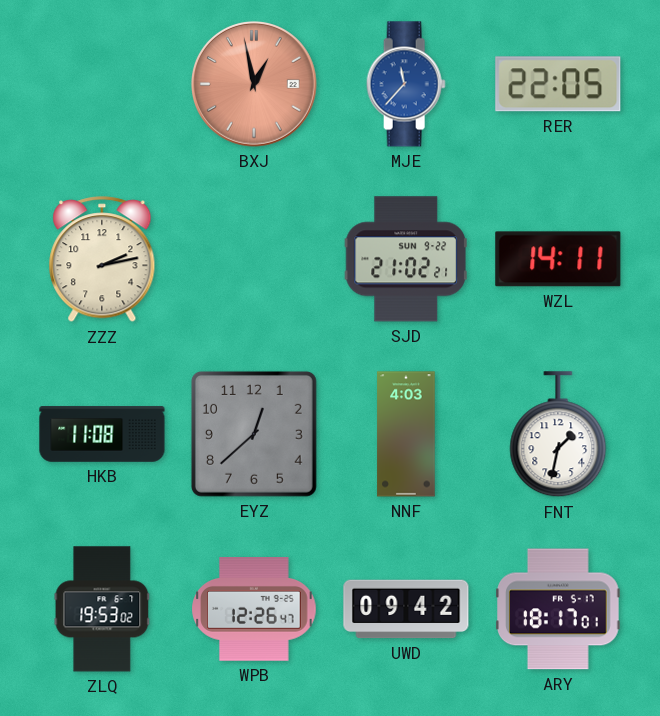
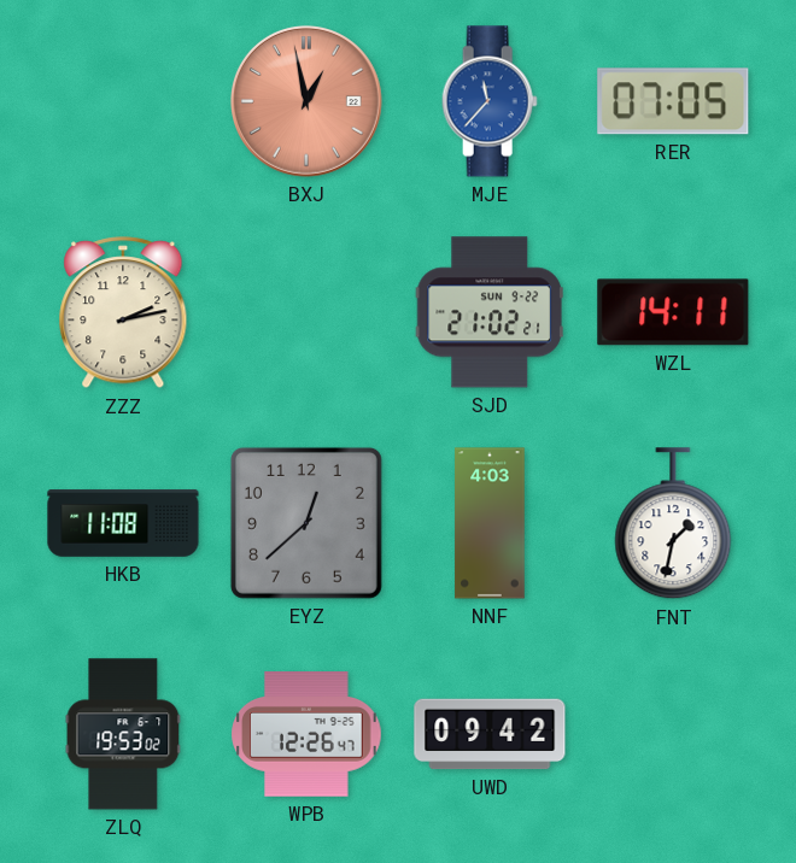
RER: 22:05 -> 07:05 (673, 101)
ARY: 18:17 -> none (559, 609)
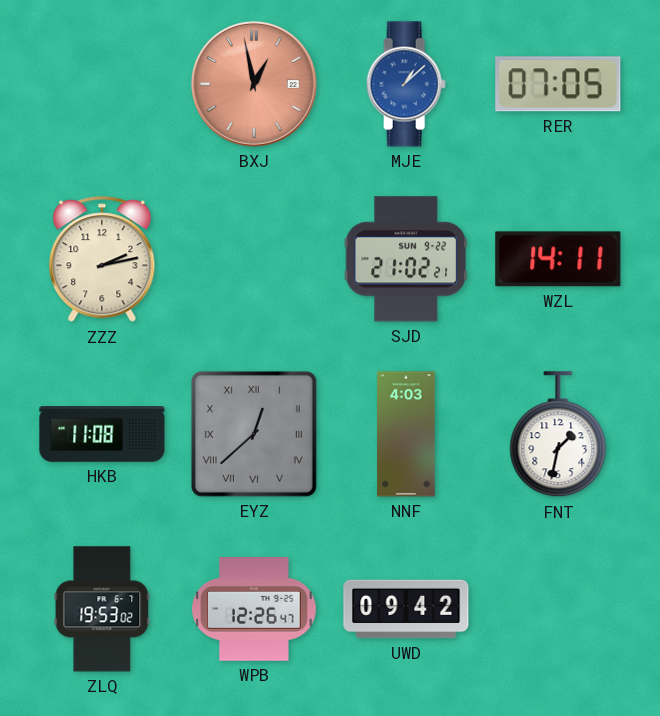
MJE: 11:37 -> 1:08 (406, 84)
EYZ numerals: Arabic -> Roman (254, 434)
